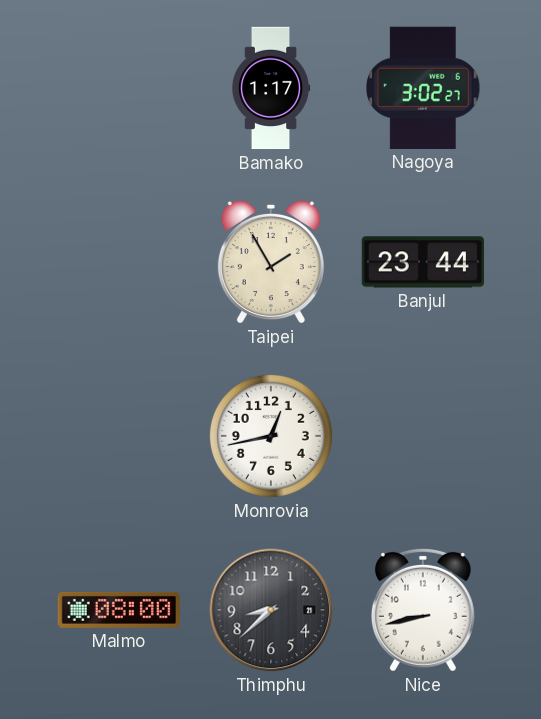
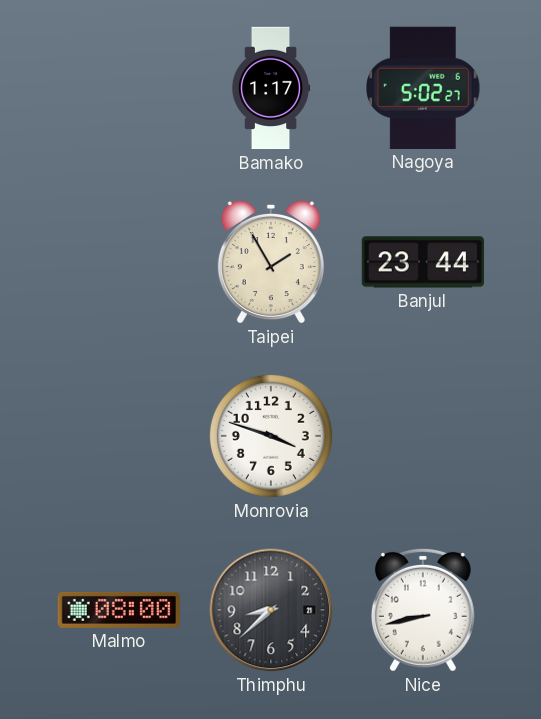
Nagoya: 3:02 -> 5:02 (424, 88)
Monrovia: 12:43 -> 3:48 (271, 436)
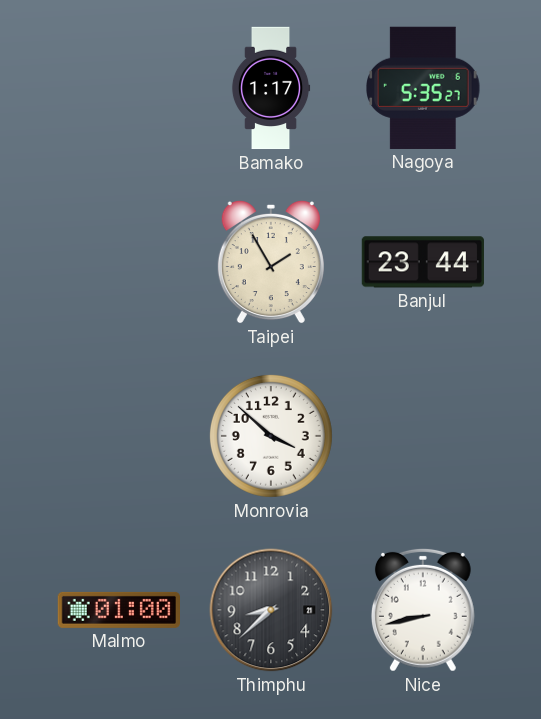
Nagoya: 5:02 -> 5:35 (424, 88)
Monrovia: 3:48 -> 3:52 (271, 436)
Malmo: 08:00 -> 01:00 (118, 610)
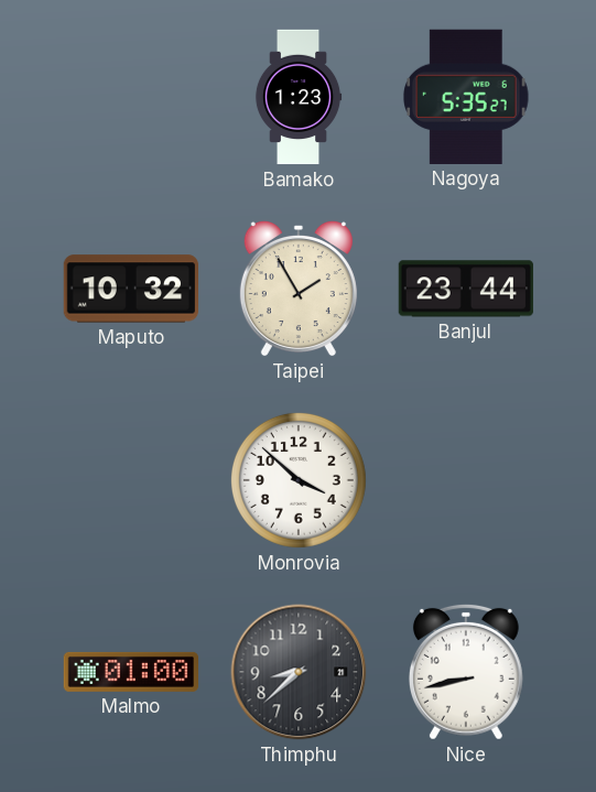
Bamako: 1:17 -> 1:23 (299, 97)
Maputo: none -> 10:32 (130, 289)
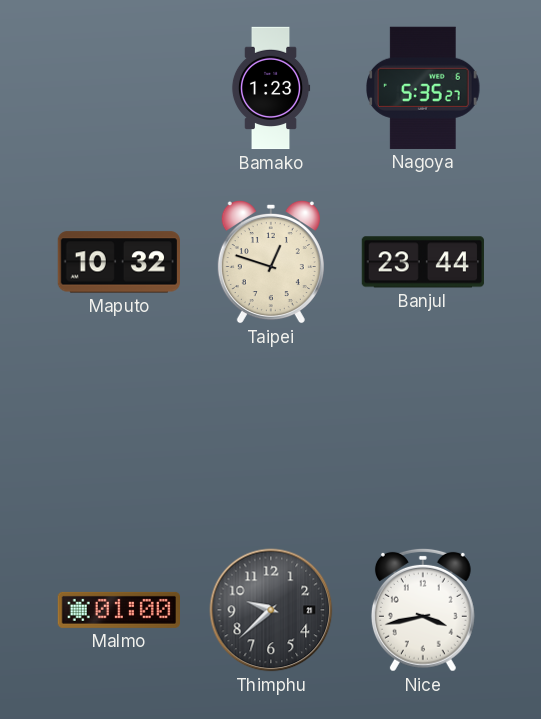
Taipei: 1:55 -> 12:48 (271, 262)
Monrovia: 3:52 -> none (299, 480)
Thimphu: 8:38 -> 9:38 (271, 610)
Nice: 8:43 -> 3:43 (423, 610)
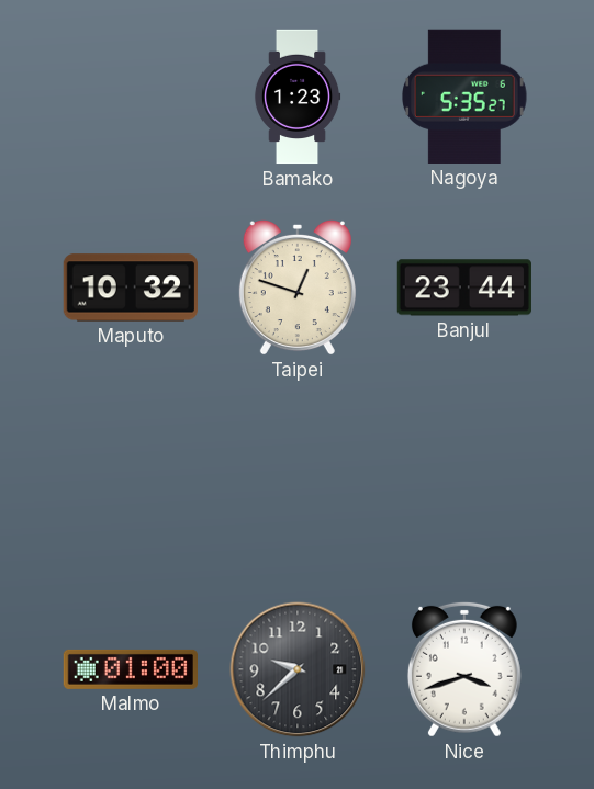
Nice: 3:43 -> 3:42 (464, 669)
